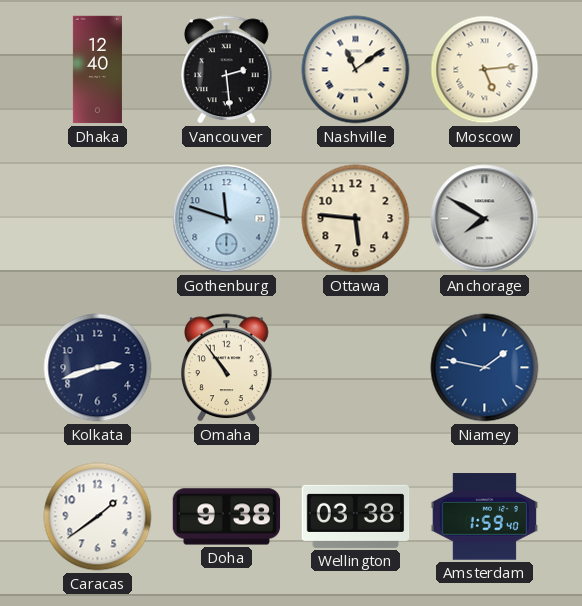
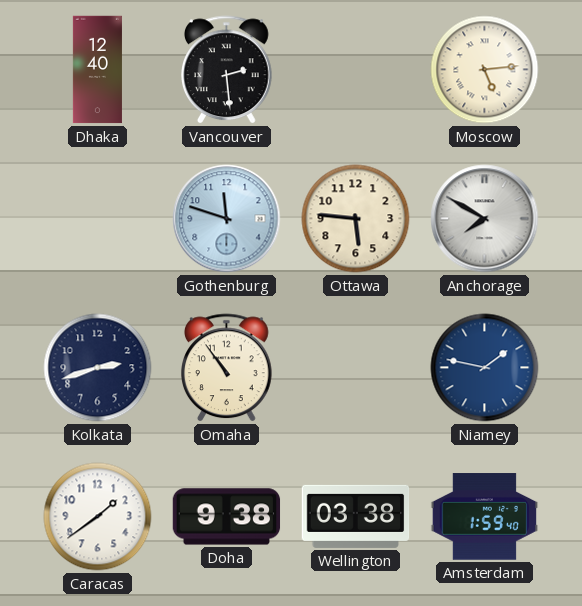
Nashville: 11:09 -> none (356, 70)
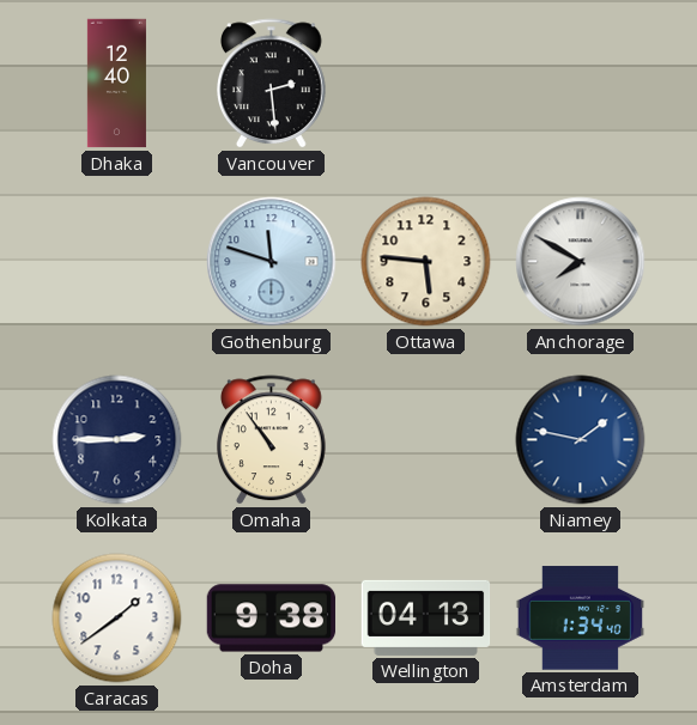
Moscow: 5:14 -> none (485, 70)
Kolkata: 2:42 -> 2:45 (117, 440)
Wellington: 03:38 -> 04:13 (426, 617)
Amsterdam: 1:59 -> 1:34 (581, 619)
